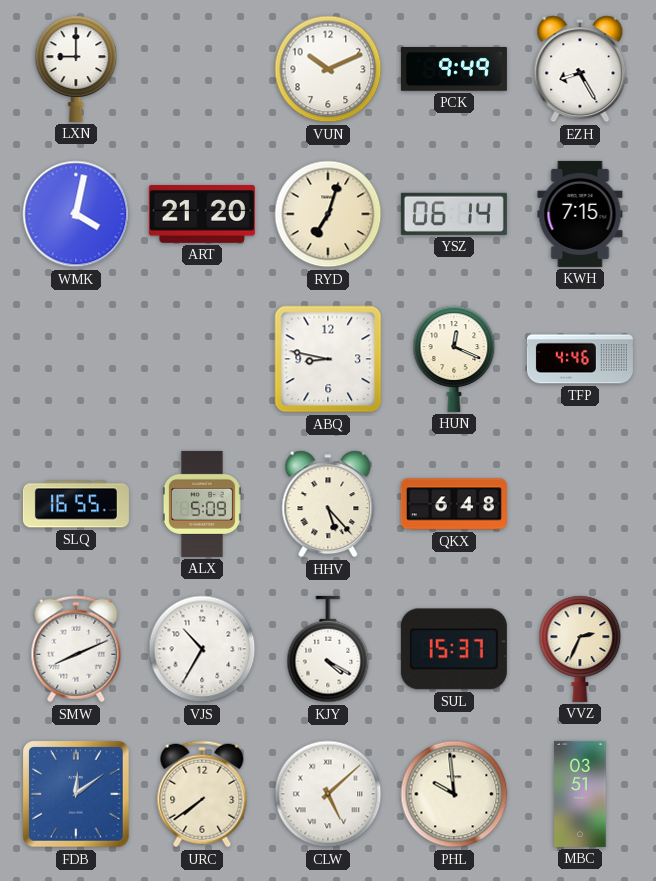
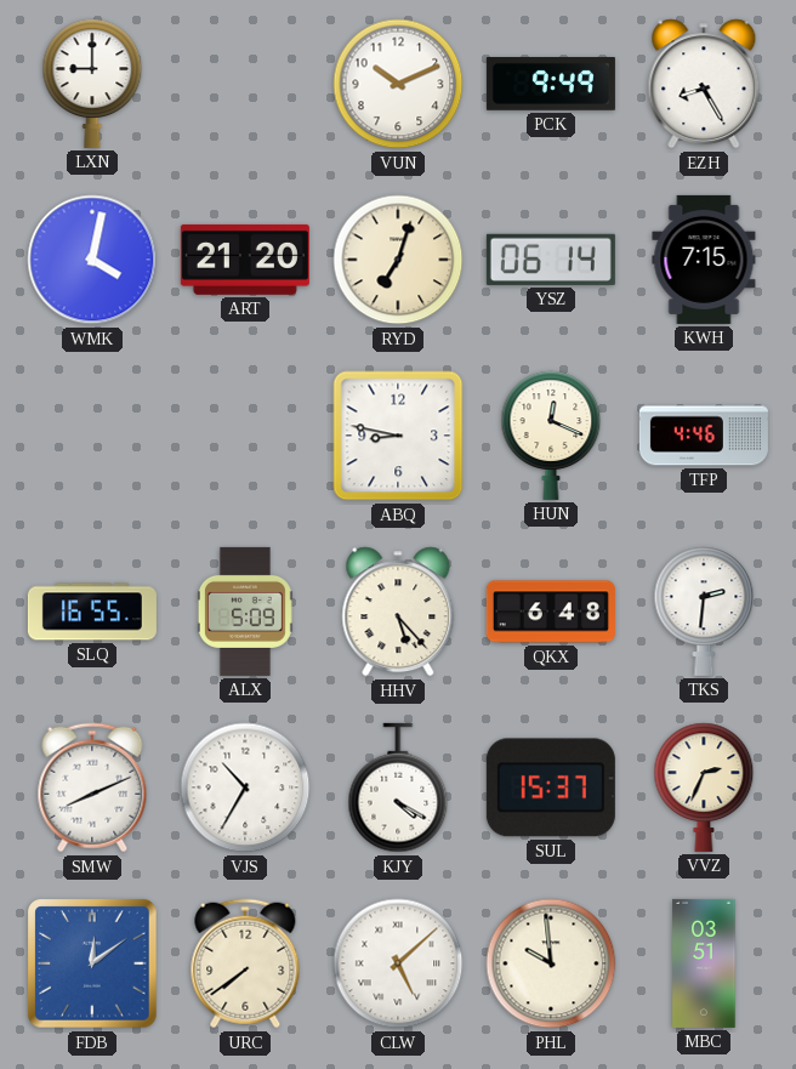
TKS: none -> 2:31 (704, 612)
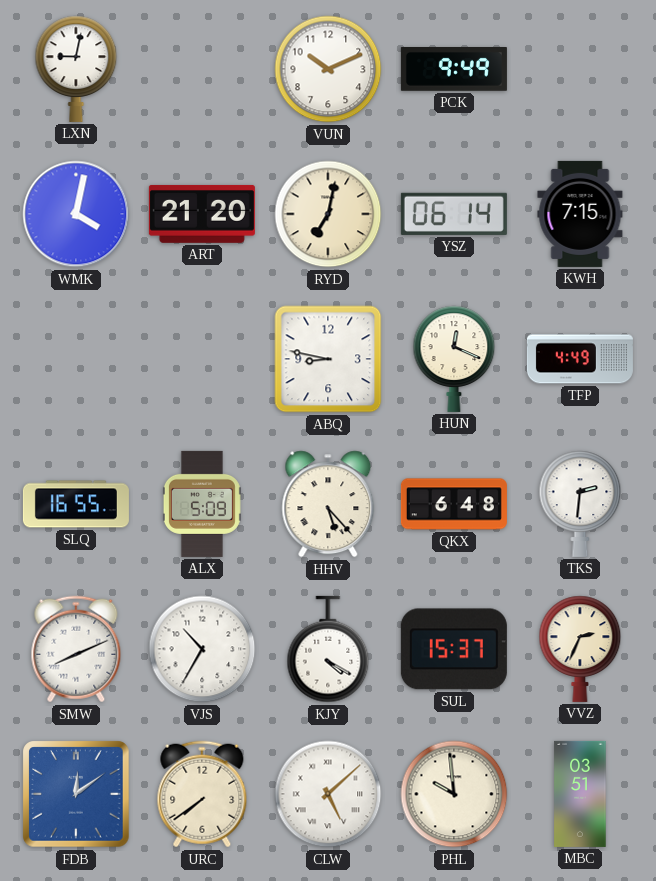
LXN: 9:00 -> 9:02 (76, 69)
EZH: 8:25 -> none (704, 84)
RYD: 7:03 -> 7:02 (328, 214)
TFP: 4:46 -> 4:49 (580, 359)
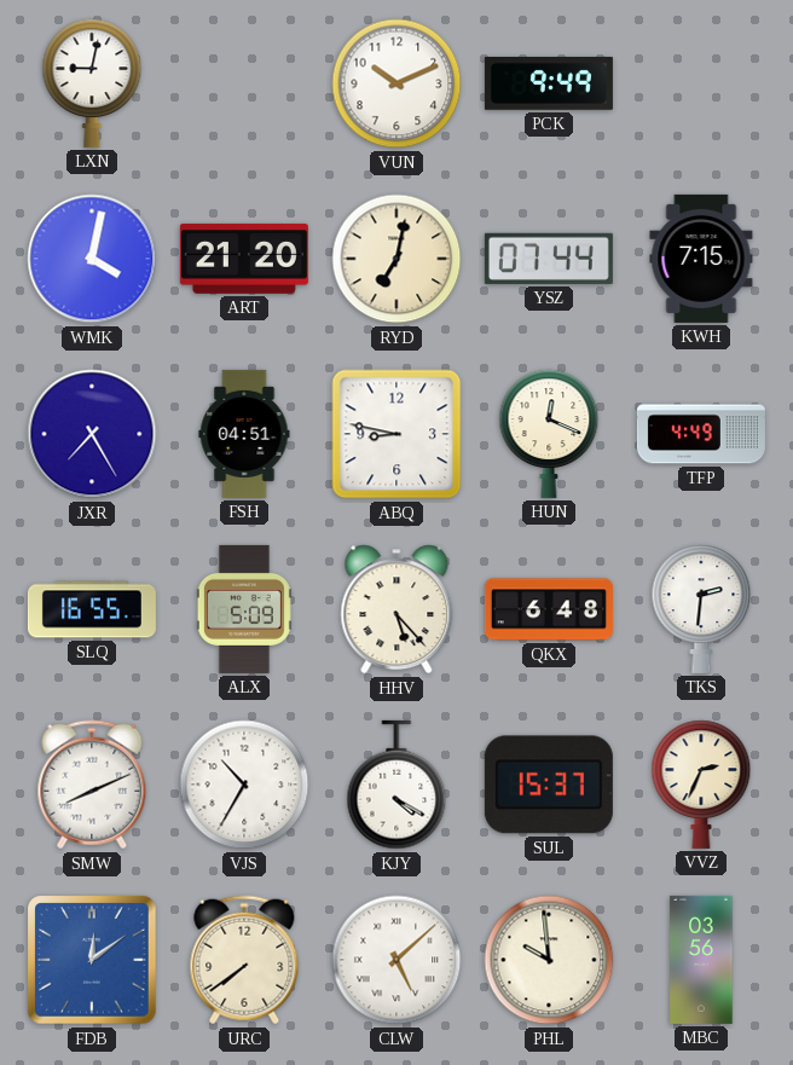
YSZ: 06:14 -> 07:44 (549, 259)
JXR: none -> 7:25 (92, 434)
FSH: none -> 04:51 (244, 434)
MBC: 03:51 -> 03:56 (701, 960)
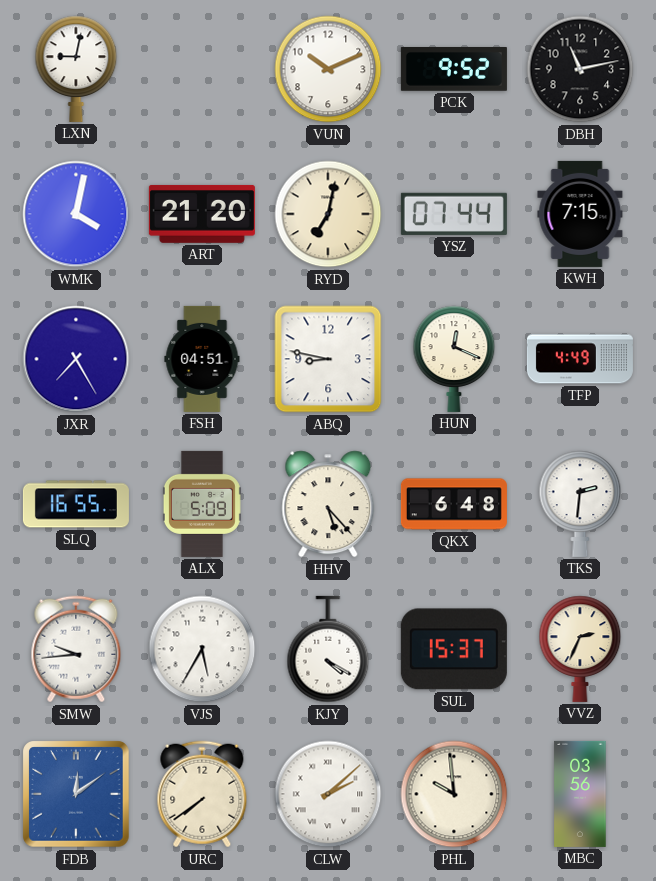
PCK: 9:49 -> 9:52 (454, 70)
DBH: none -> 11:13 (580, 69)
SMW: 8:11 -> 9:44 (76, 649)
VJS: 10:35 -> 5:35 (202, 649)
CLW: 5:08 -> 2:08 (328, 794)
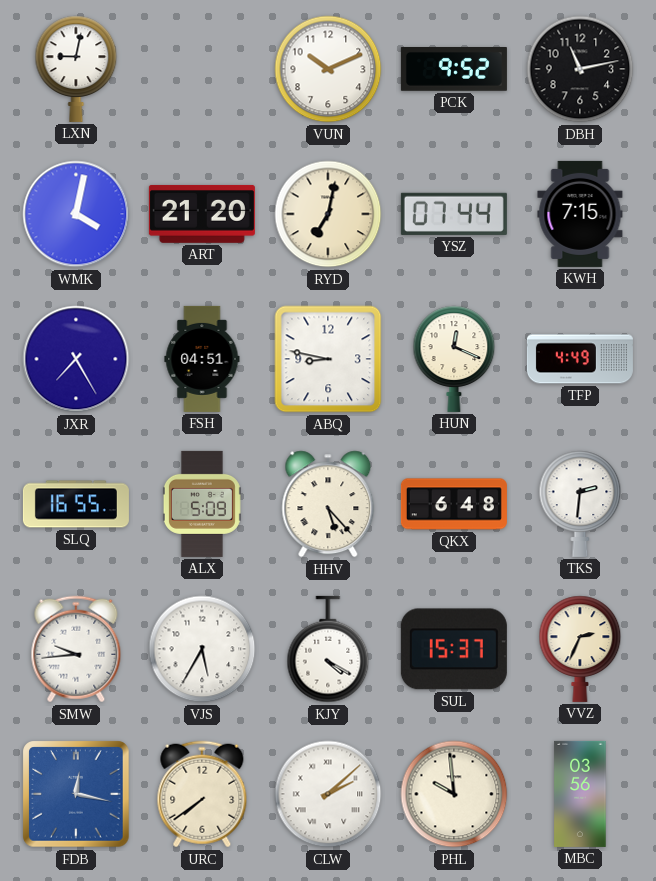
FDB: 12:09 -> 12:17 (76, 794)
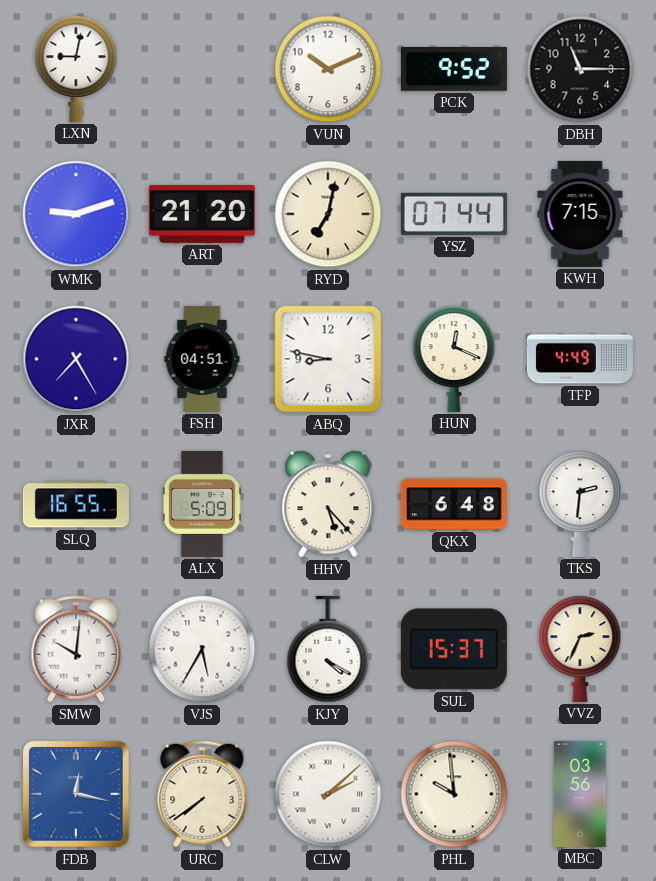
DBH: 11:13 -> 11:15 (580, 69)
WMK: 4:02 -> 9:12 (76, 214)
SMW: 9:44 -> 10:01 (76, 649)
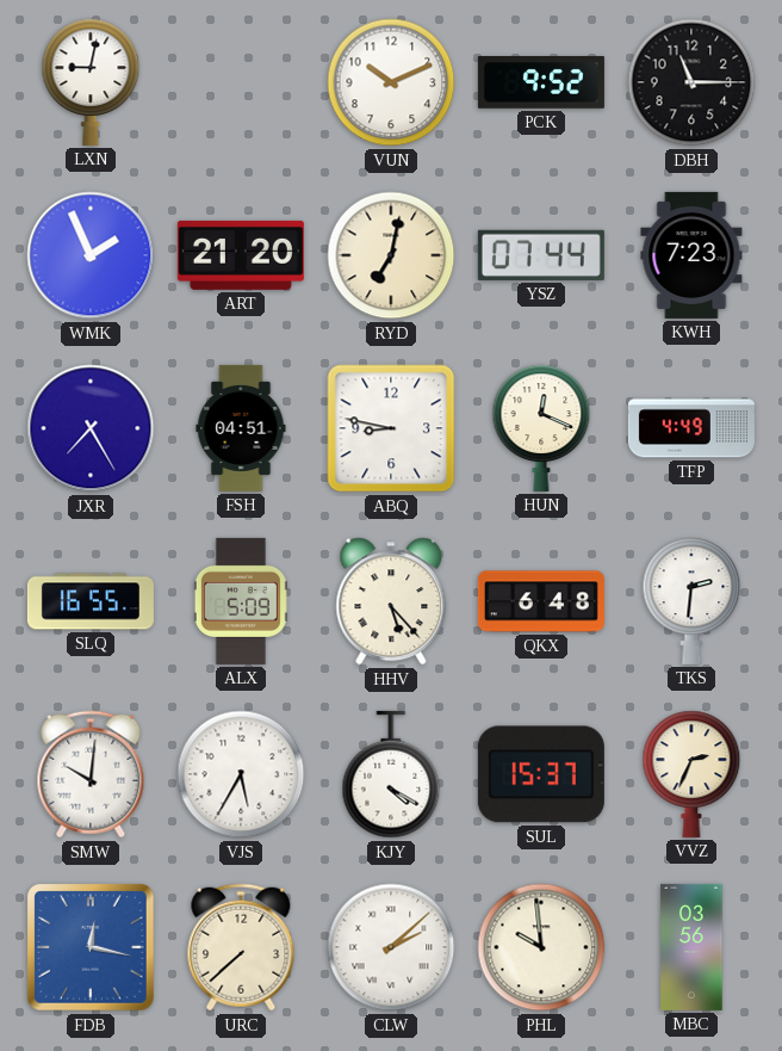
WMK: 9:12 -> 1:56 (91, 255)
KWH: 7:15 -> 7:23 (691, 255)
URC: 7:39 -> 7:38 (241, 947)
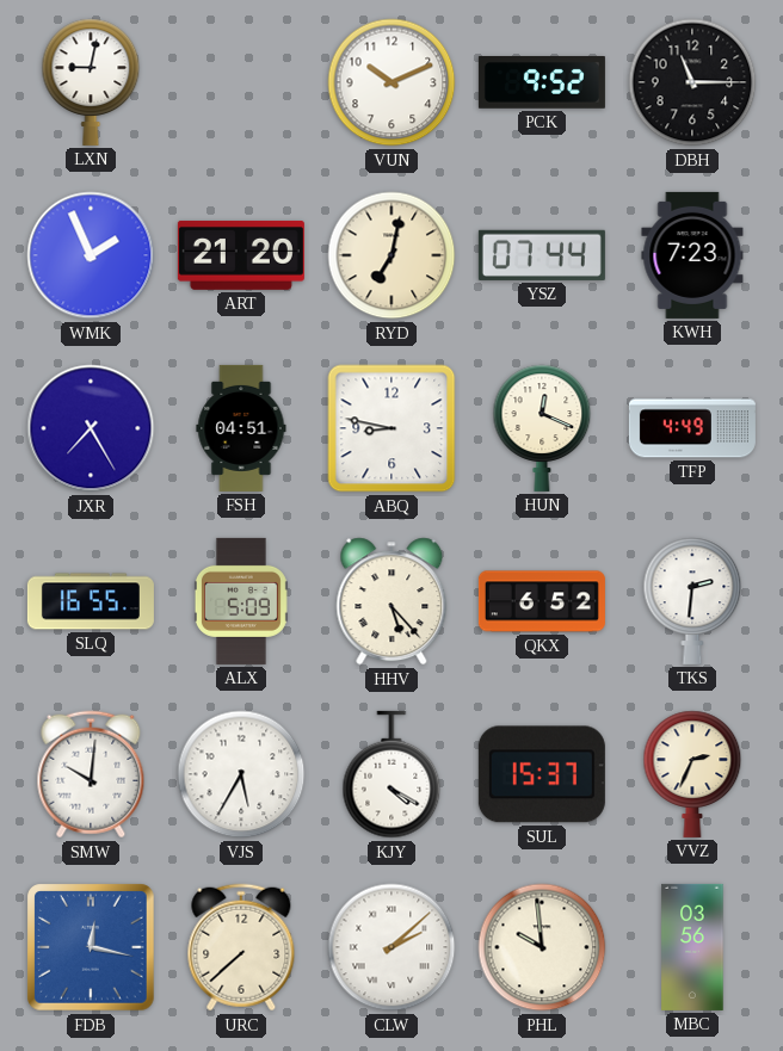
QKX: 6:48 -> 6:52 (542, 601)
